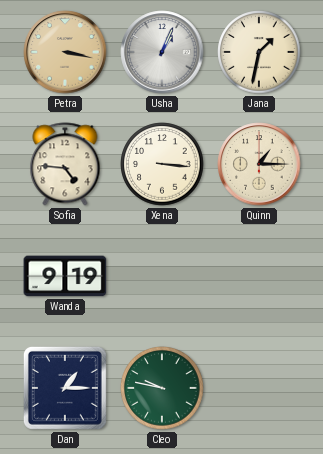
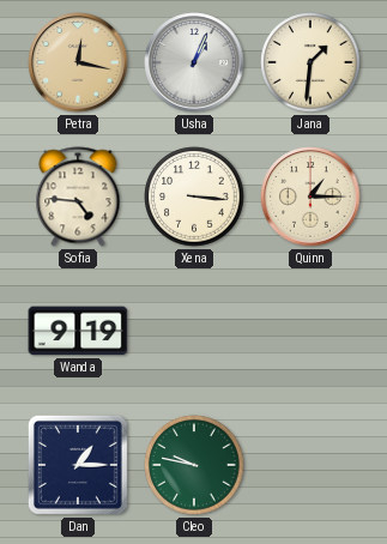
Petra: 3:17 -> 12:17 (78, 62)
Jana: 1:32 -> 1:31 (310, 62)
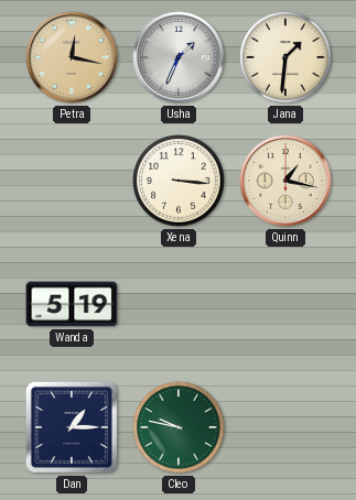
Usha: 1:04 -> 1:34 (179, 57)
Sofia: 4:46 -> none (78, 197)
Quinn: 1:15 -> 1:17 (285, 181)
Wanda: 9:19 -> 5:19 (72, 304)
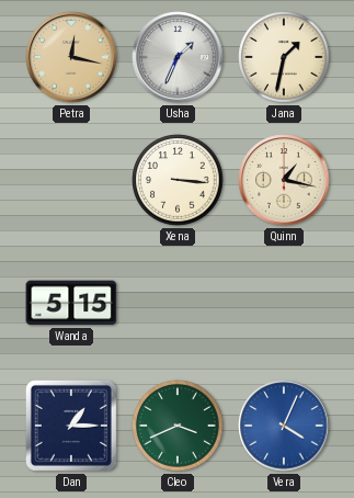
Jana: 1:31 -> 1:32 (284, 57)
Wanda: 5:19 -> 5:15 (71, 303)
Cleo: 9:47 -> 3:41 (178, 426)
Vera: none -> 4:04 (284, 426)
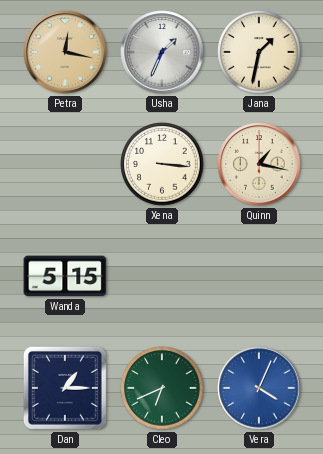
Cleo: 3:41 -> 6:41 (162, 388)
